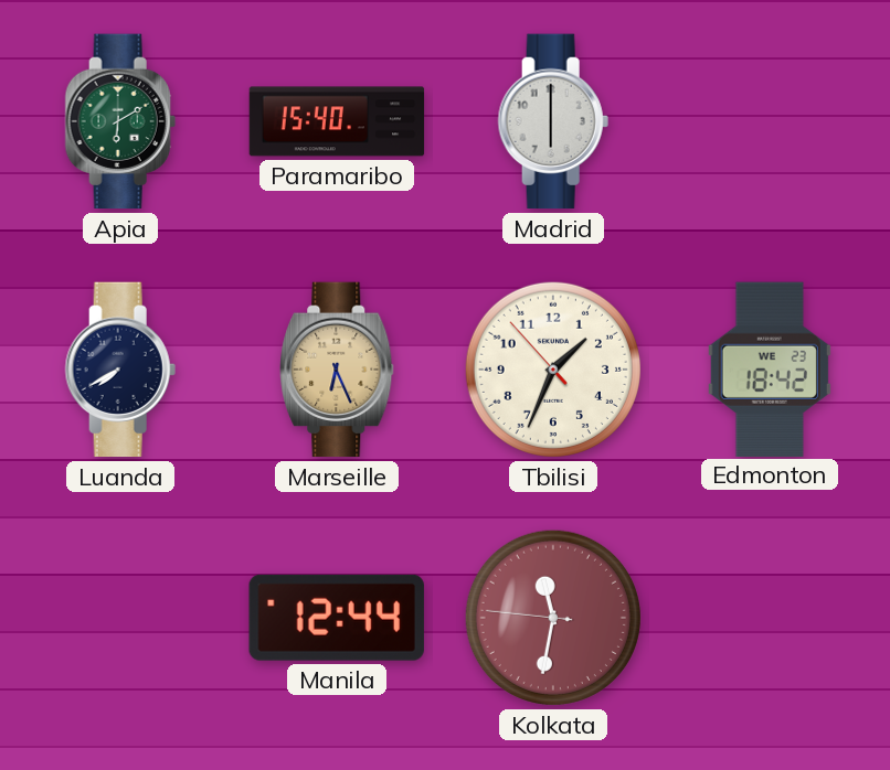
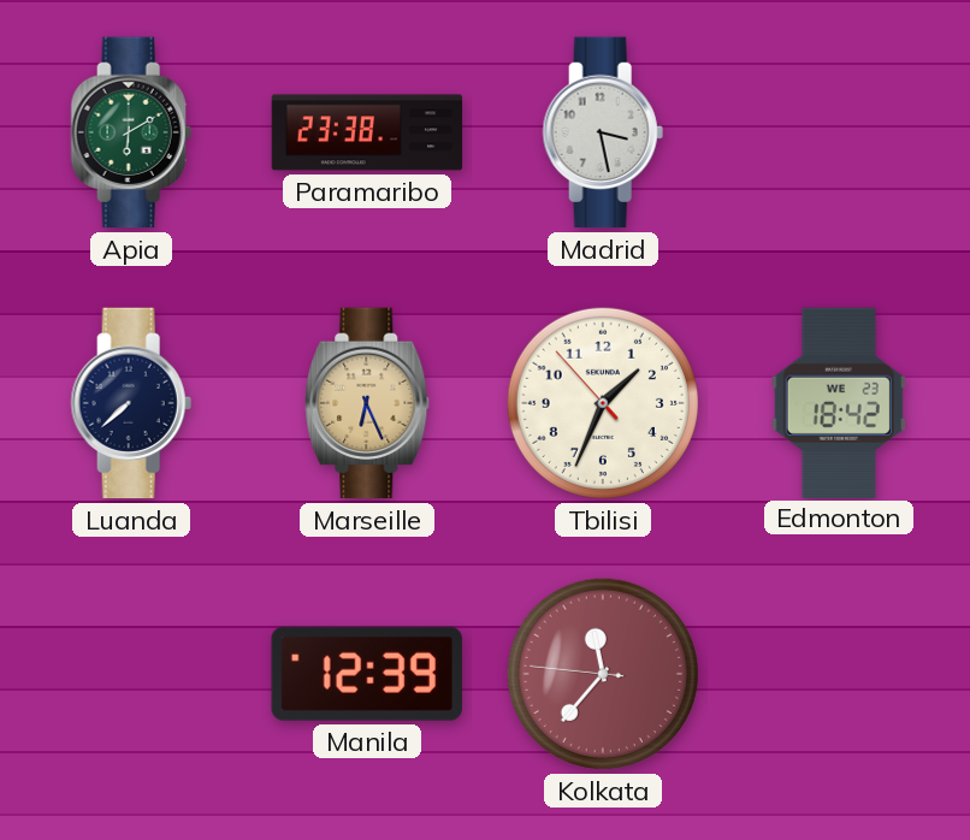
Paramaribo: 15:40 -> 23:38 (367, 132)
Madrid: 6:00 -> 3:28 (603, 132)
Luanda: 7:40 -> 7:38 (131, 403)
Manila: 12:44 -> 12:39 (367, 674)
Kolkata: 11:31 -> 11:36 (603, 674)
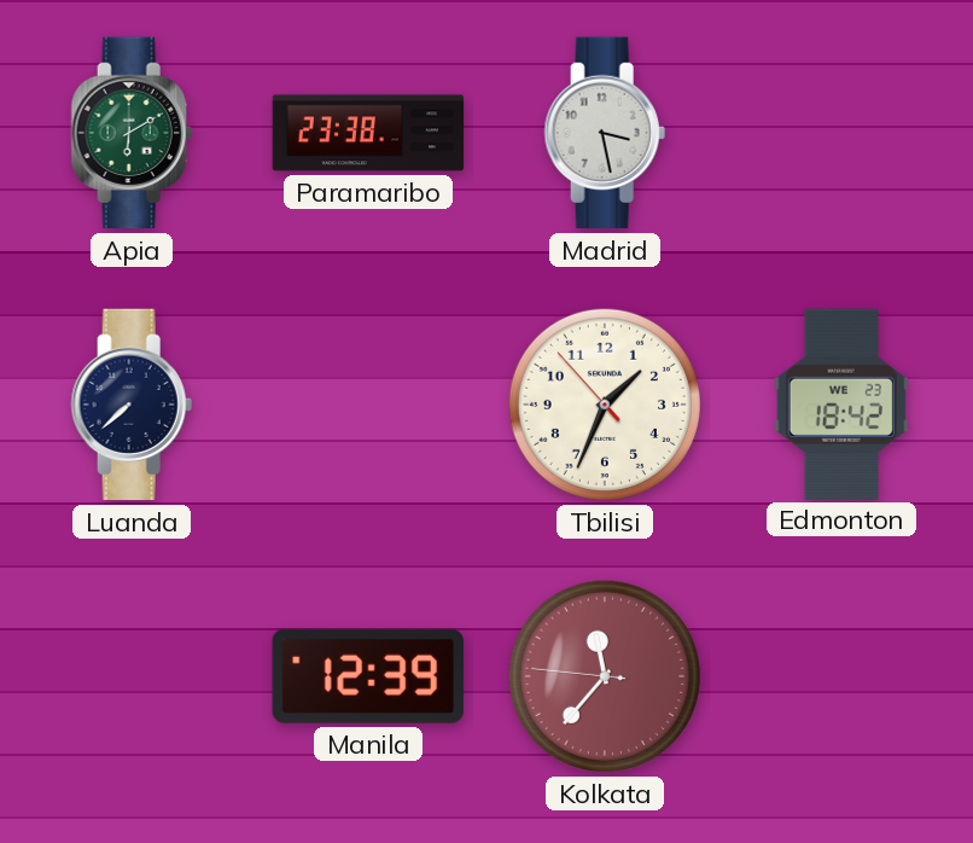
Marseille: 6:26 -> none (367, 403)
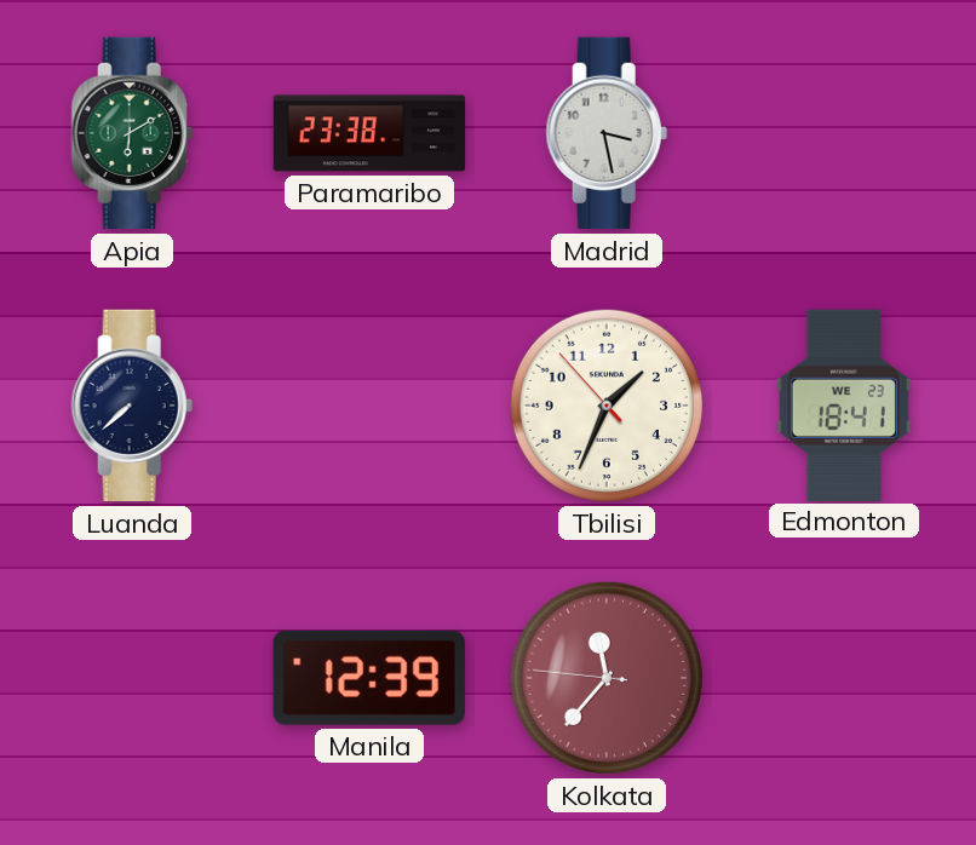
Edmonton: 18:42 -> 18:41 (844, 404)
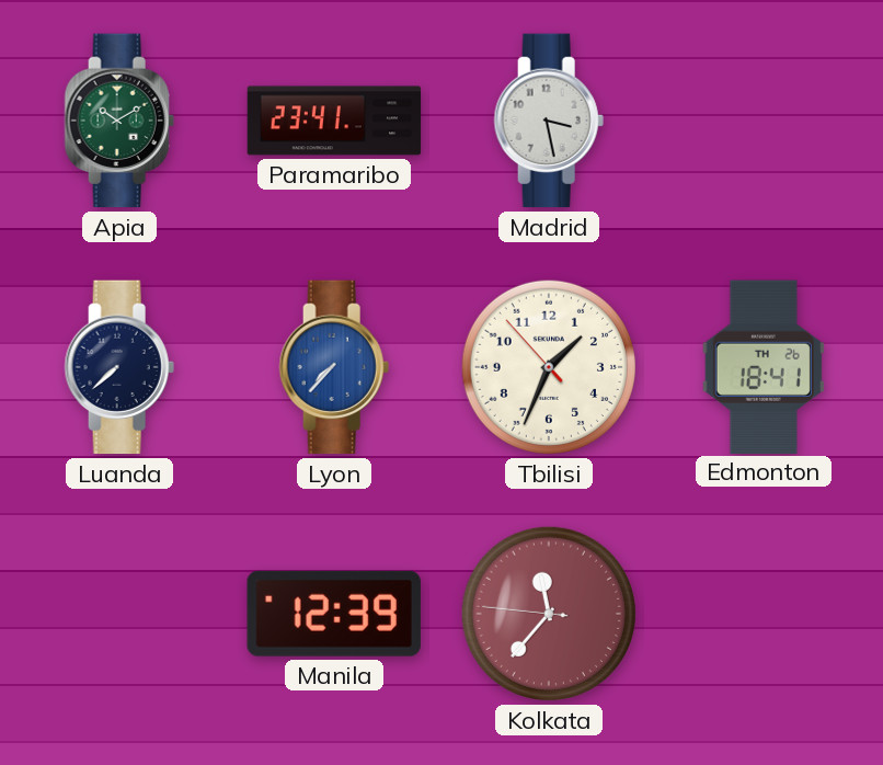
Apia: 6:10 -> 10:10 (119, 121)
Paramaribo: 23:38 -> 23:41 (334, 121)
Lyon: none -> 7:37 (334, 367)
Edmonton date: WE 23 -> TH 26 (764, 366)
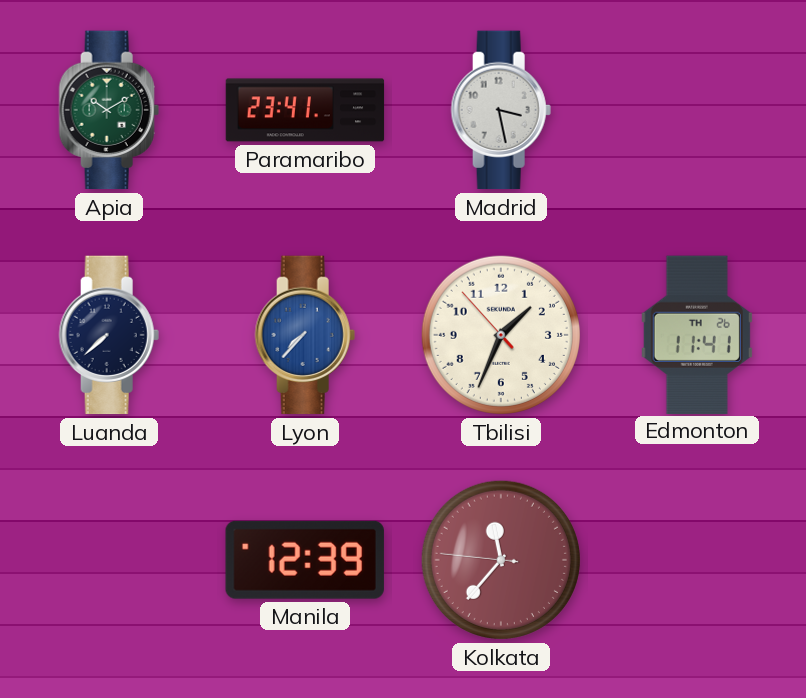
Edmonton: 18:41 -> 11:41 (697, 334)
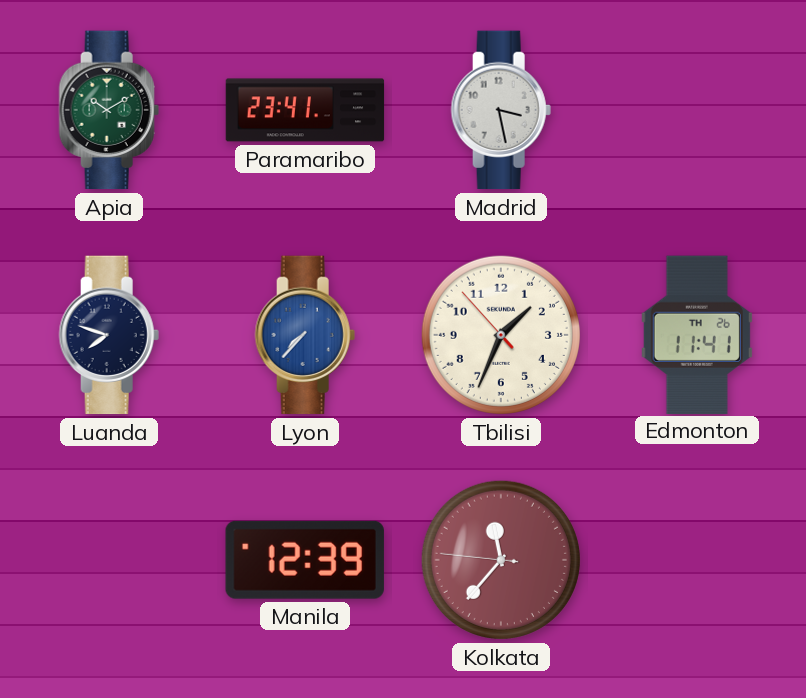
Luanda: 7:38 -> 7:48 (109, 335)
